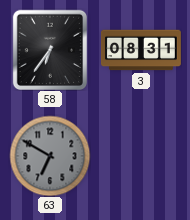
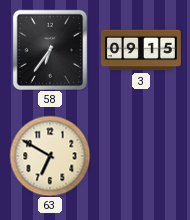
3: 08:31 -> 09:15 (141, 50)
63 dial: grey -> cream (50, 156)
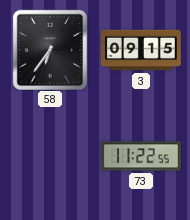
63: 6:50 -> none (50, 156)
73: none -> 11:22 (141, 156)
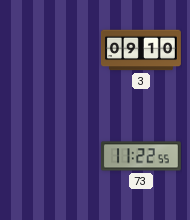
58: 6:36 -> none (49, 49)
3: 09:15 -> 09:10 (141, 50)
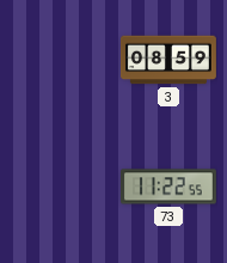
3: 09:10 -> 08:59 (168, 60)
